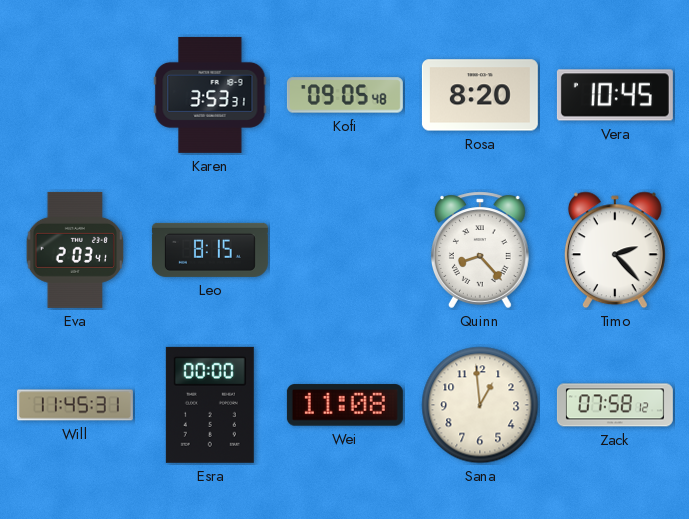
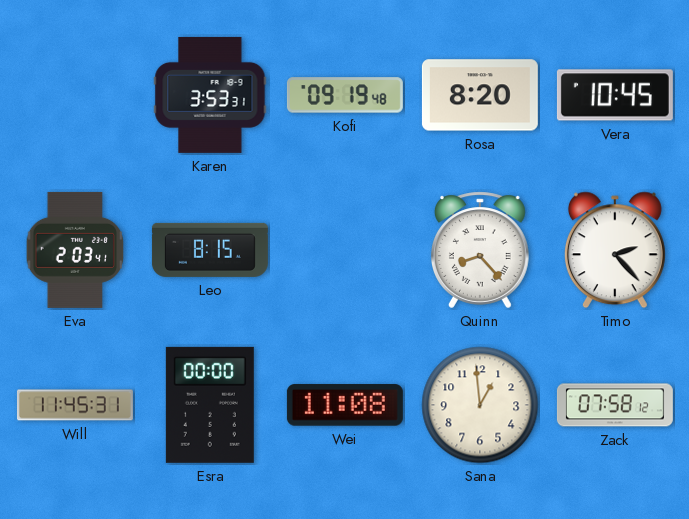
Kofi: 09:05 -> 09:19 (345, 95)
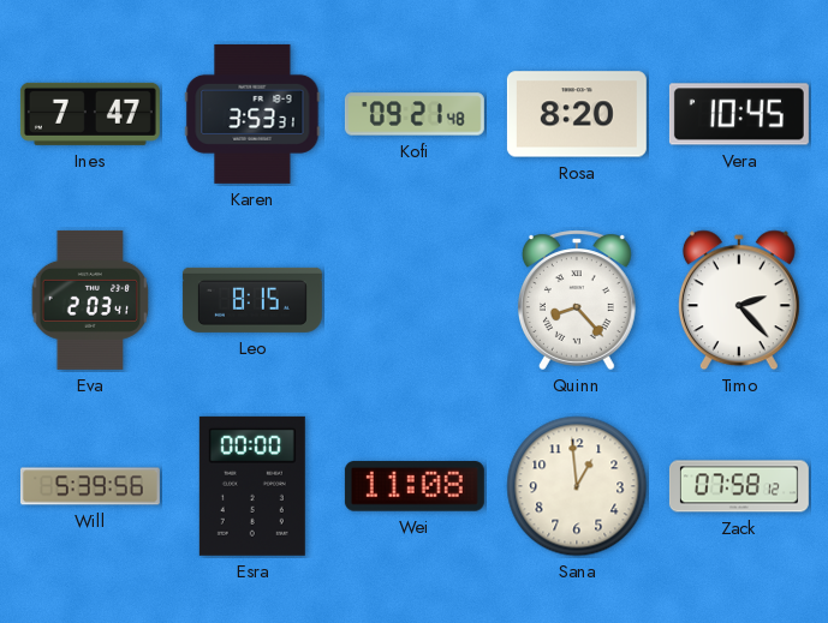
Ines: none -> 7:47 (90, 114)
Kofi: 09:19 -> 09:21 (415, 114)
Will: 11:45 -> 5:39 (90, 486)
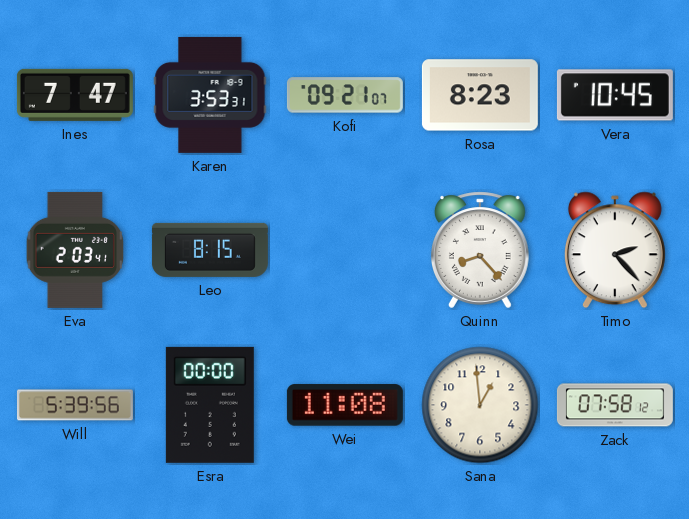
Kofi: 09:21:48 -> 09:21:07 (345, 95)
Rosa: 8:20 -> 8:23 (480, 95)
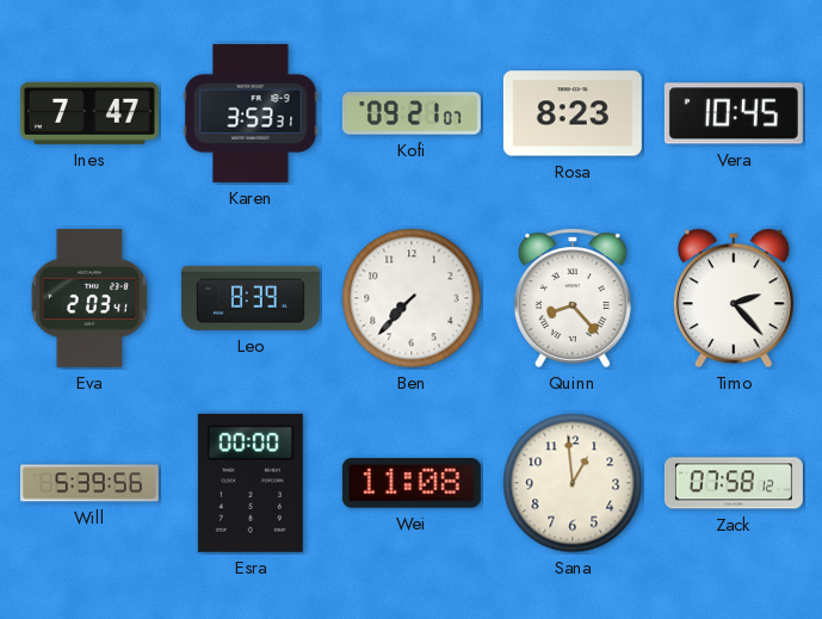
Leo: 8:15 -> 8:39 (251, 298)
Ben: none -> 7:37 (412, 298)
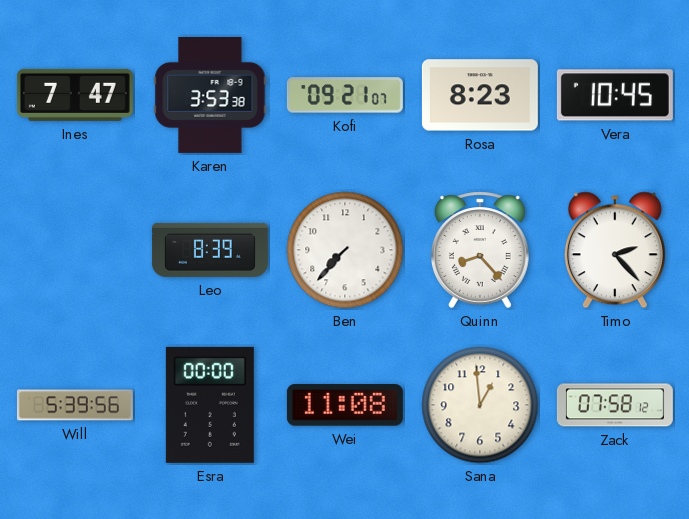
Karen: 3:53:31 -> 3:53:38 (210, 95)
Eva: 2:03 -> none (89, 298)
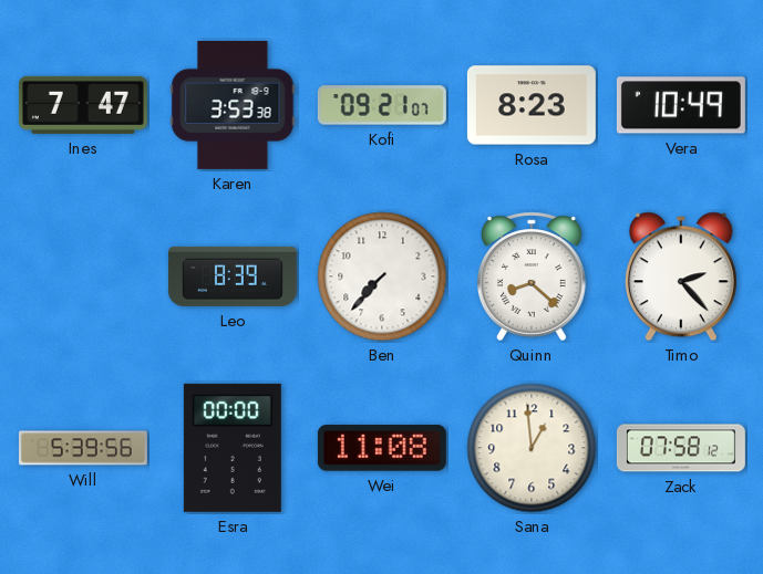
Vera: 10:45 -> 10:49 (681, 105)
Quinn: 8:23 -> 8:22 (532, 276)
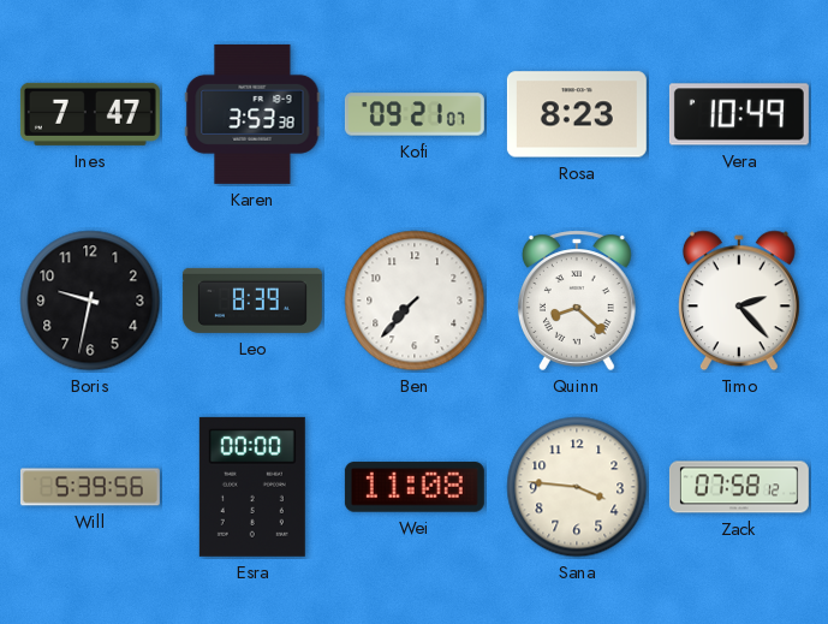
Boris: none -> 9:32 (90, 301)
Sana: 12:59 -> 3:46 (577, 487)
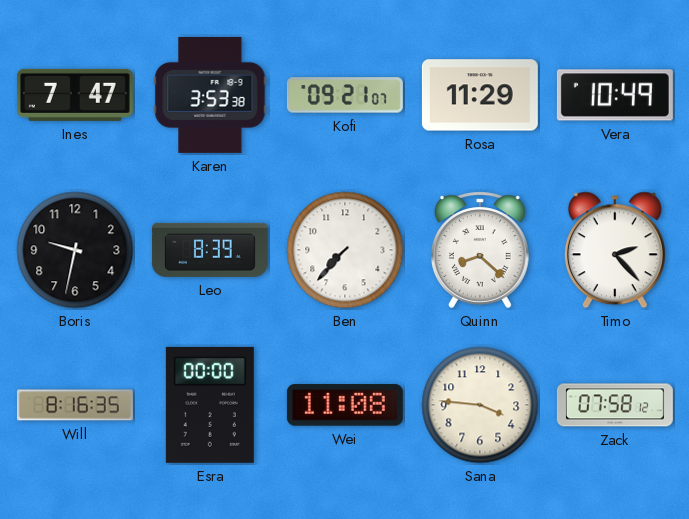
Rosa: 8:23 -> 11:29 (480, 95)
Will: 5:39 -> 8:16 (75, 405)
